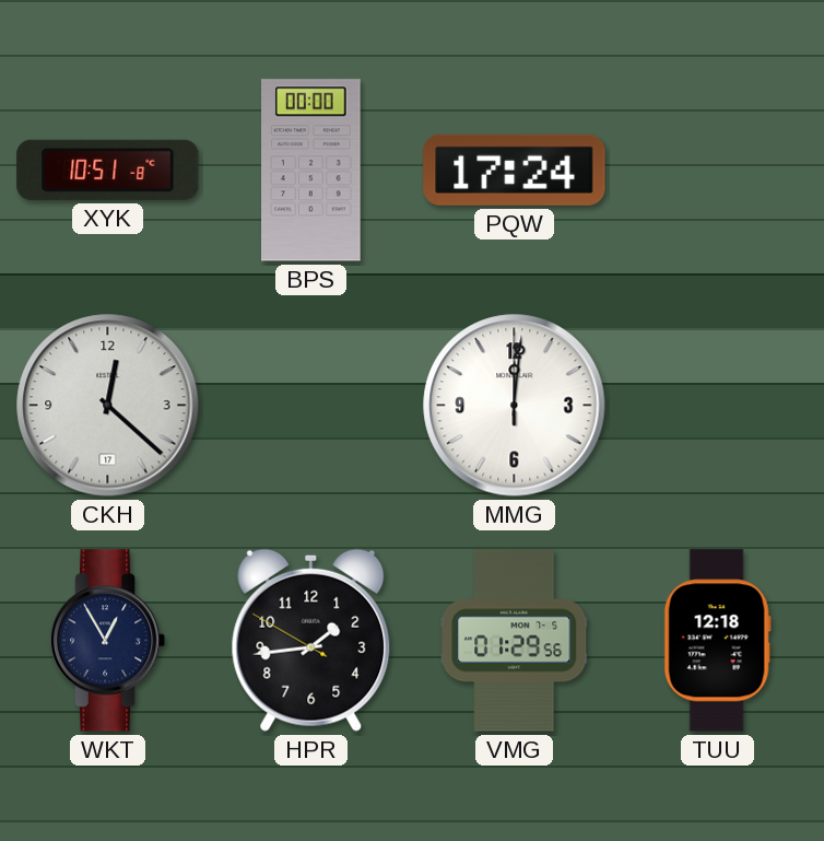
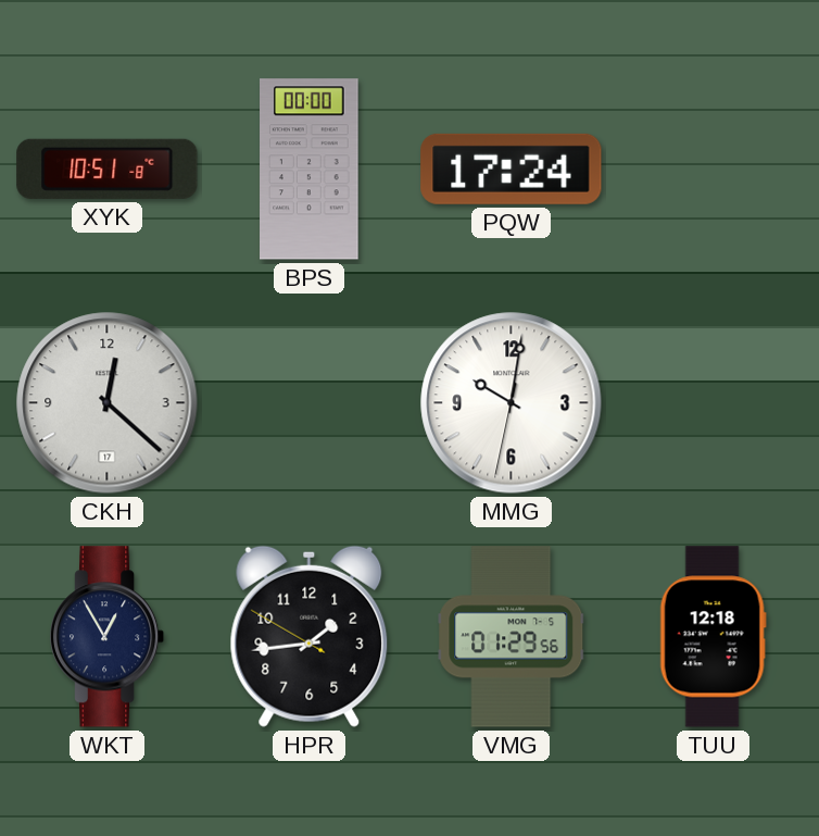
MMG: 12:01 -> 10:01 (512, 403)
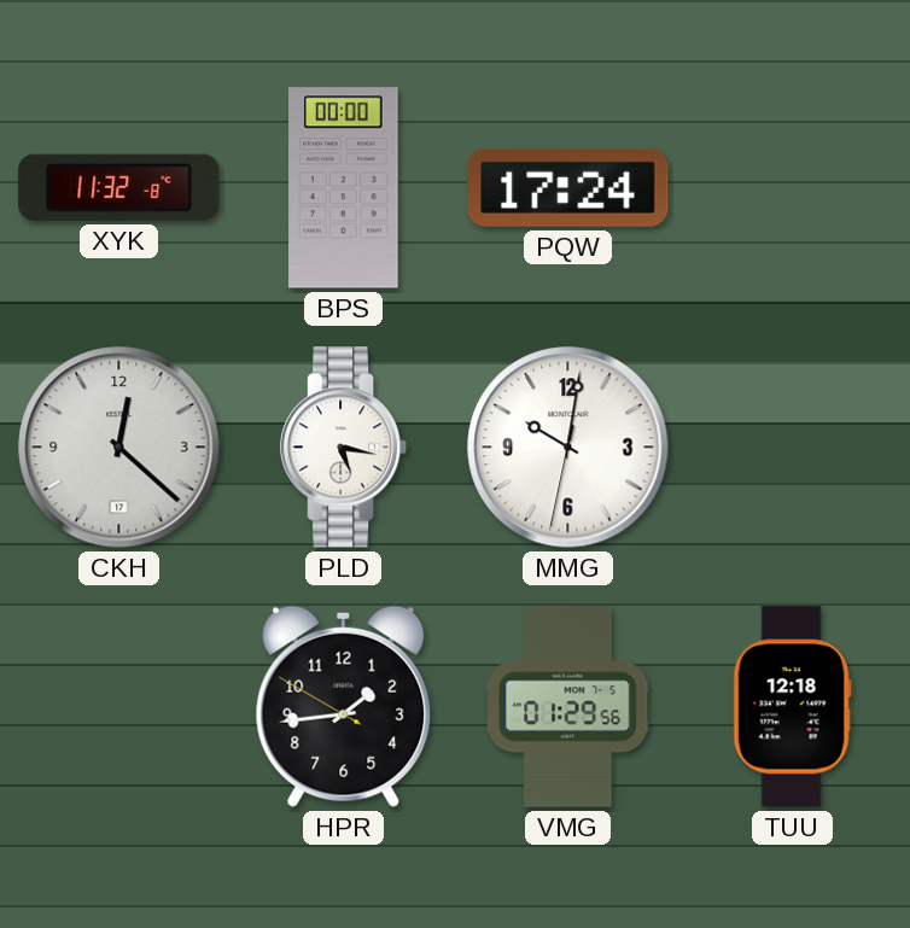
XYK: 10:51 -> 11:32 (119, 187)
PLD: none -> 5:17 (344, 448)
WKT: 12:55 -> none (108, 637)
